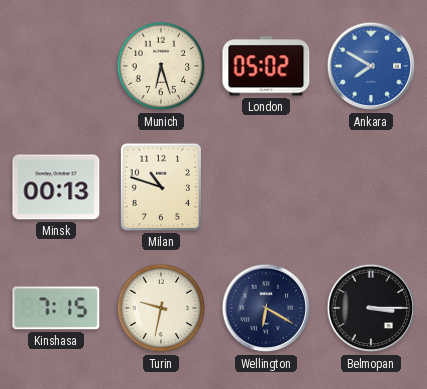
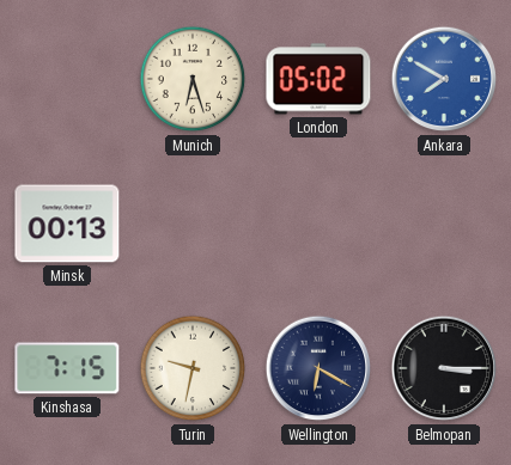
Milan: 10:48 -> none (161, 187)
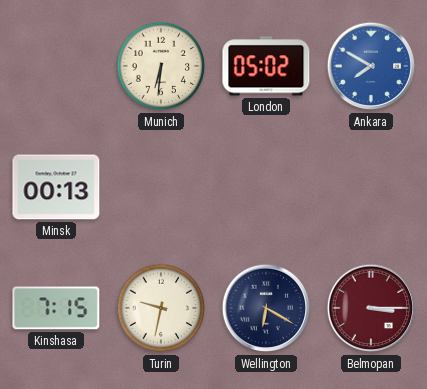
Munich: 6:27 -> 6:31 (161, 66)
Belmopan dial: black -> burgundy (371, 308)
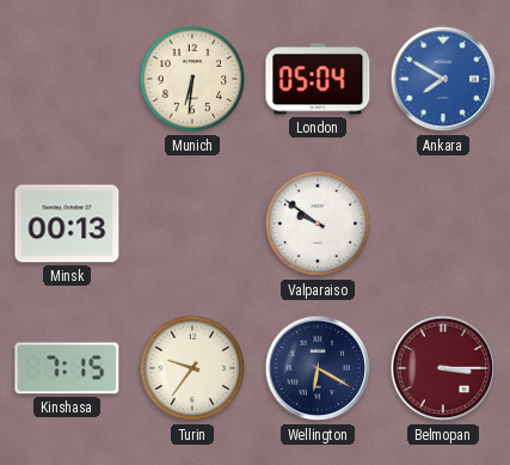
London: 05:02 -> 05:04 (318, 79)
Valparaiso: none -> 9:51 (318, 224)
Turin: 9:32 -> 9:36 (192, 368)
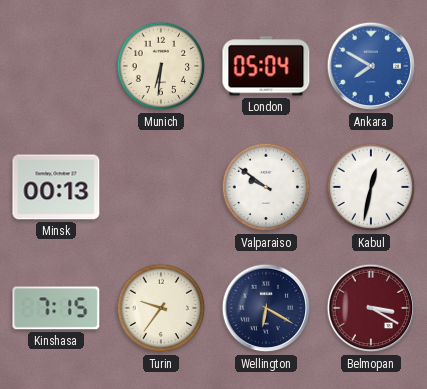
Kabul: none -> 12:32 (371, 187)
Belmopan: 3:15 -> 3:20 (371, 308)
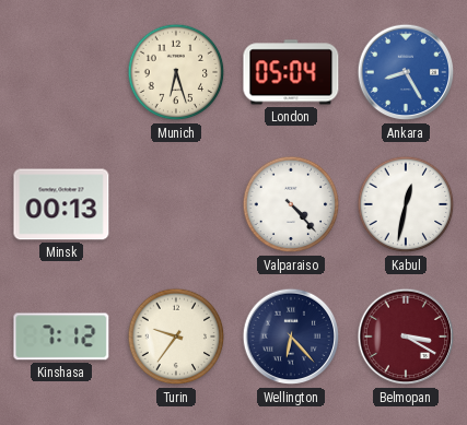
Munich: 6:31 -> 6:27 (176, 72)
Ankara: 7:50 -> 8:25 (406, 72)
Valparaiso: 9:51 -> 4:23 (291, 204)
Kinshasa: 7:15 -> 7:12 (61, 337)
Wellington: 6:20 -> 6:23 (291, 337)
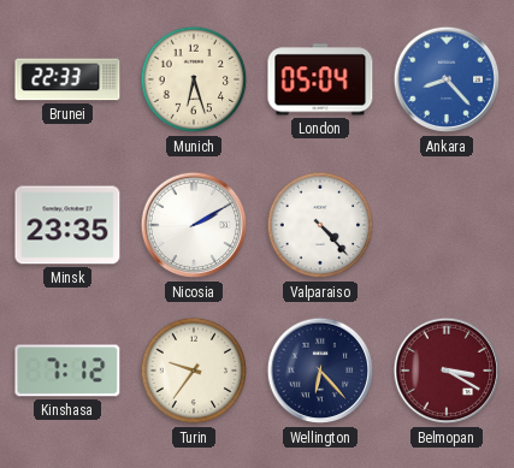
Brunei: none -> 22:33 (67, 79)
Ankara: 8:25 -> 8:23 (447, 79)
Minsk: 00:13 -> 23:35 (67, 225)
Nicosia: none -> 2:10 (194, 225)
Kabul: 12:32 -> none (406, 204)
